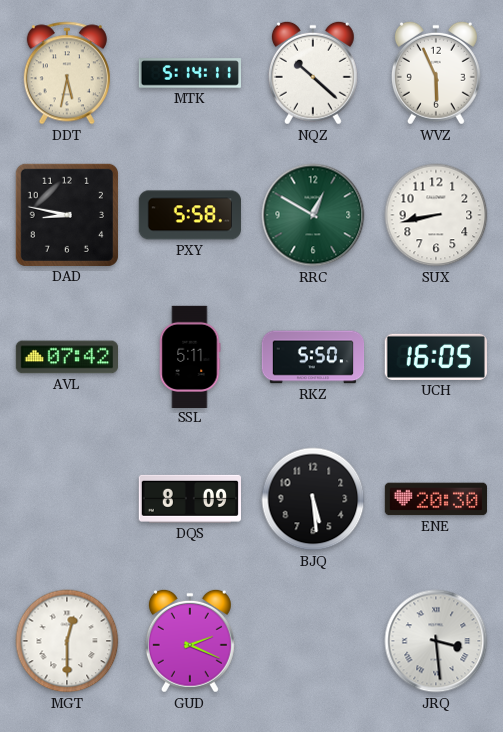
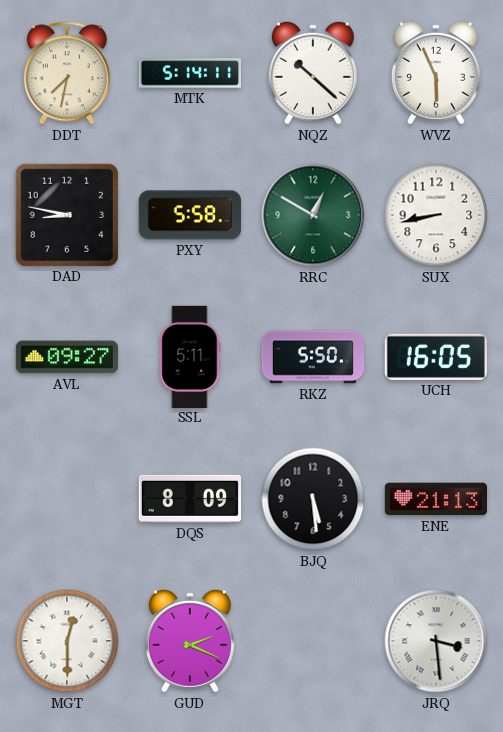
DDT: 5:32 -> 7:32 (67, 73)
AVL: 07:42 -> 09:27 (66, 357)
ENE: 20:30 -> 21:13 (435, 499)
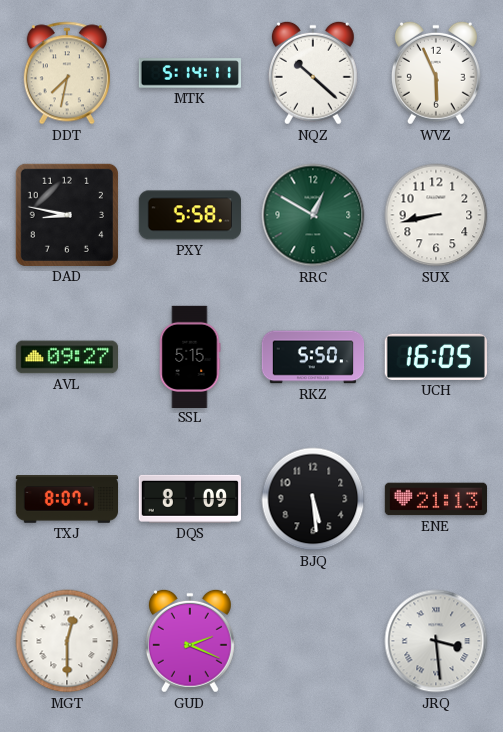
SSL: 5:11 -> 5:15 (190, 356)
TXJ: none -> 8:07 (66, 499)
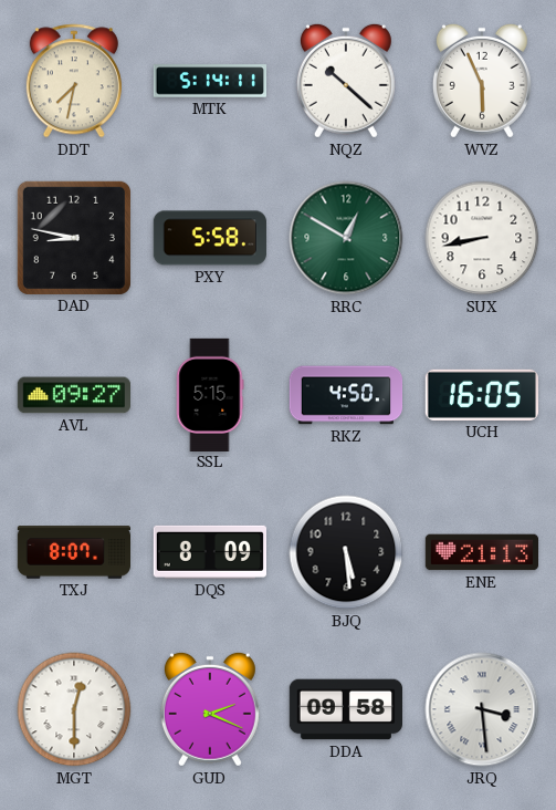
RKZ: 5:50 -> 4:50 (346, 395)
DDA: none -> 09:58 (345, 709)
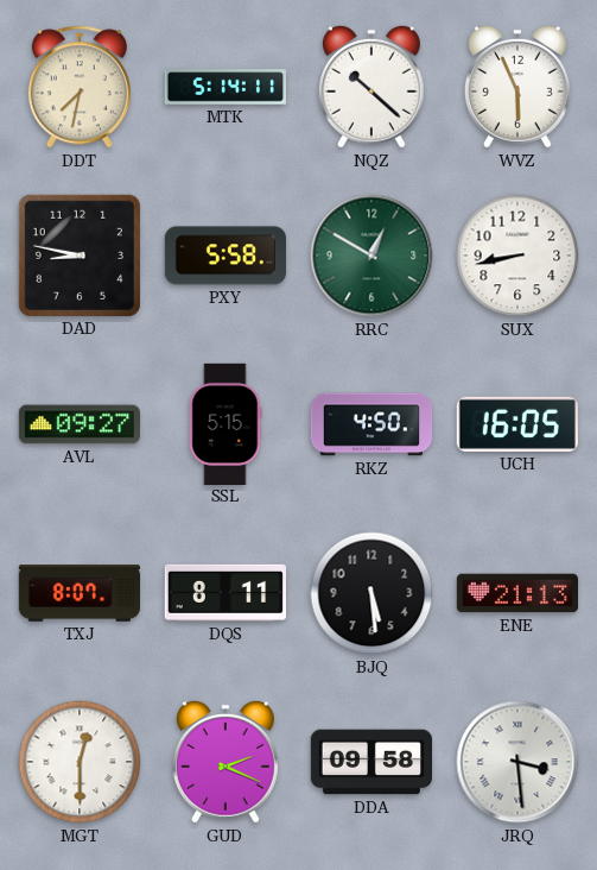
DQS: 8:09 -> 8:11 (224, 593)
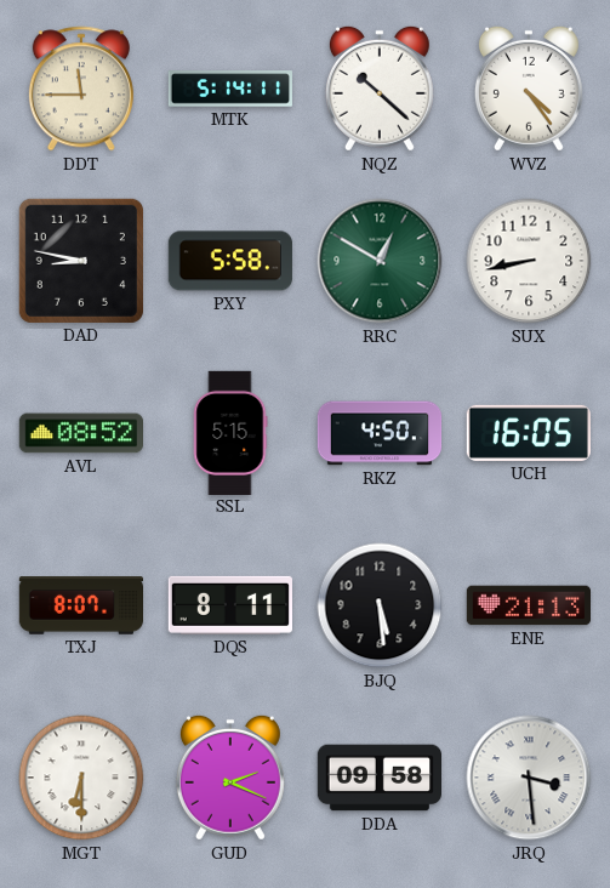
DDT: 7:32 -> 11:45 (81, 89)
WVZ: 5:56 -> 4:24 (529, 89)
AVL: 09:27 -> 08:52 (80, 433)
MGT: 12:30 -> 6:30 (81, 778)
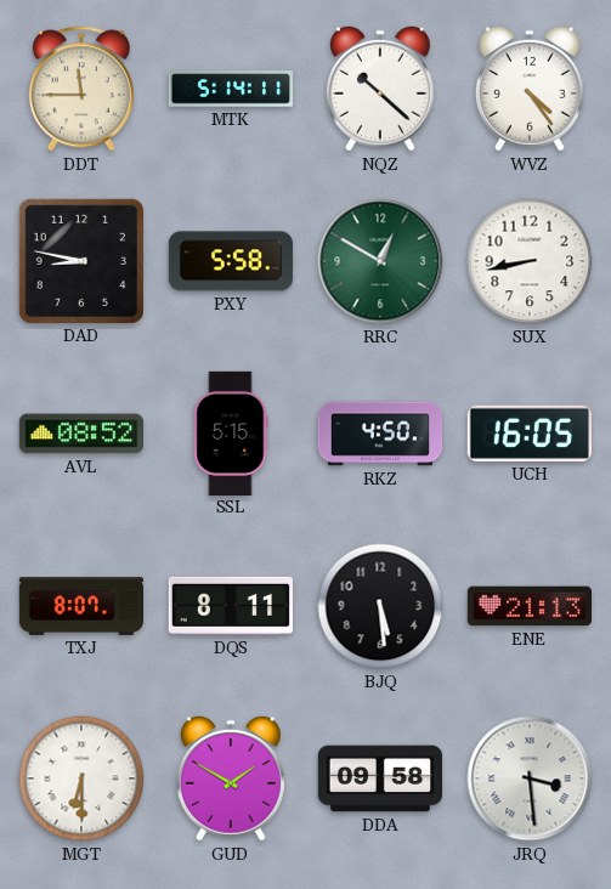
GUD: 2:19 -> 1:50 (231, 778)
